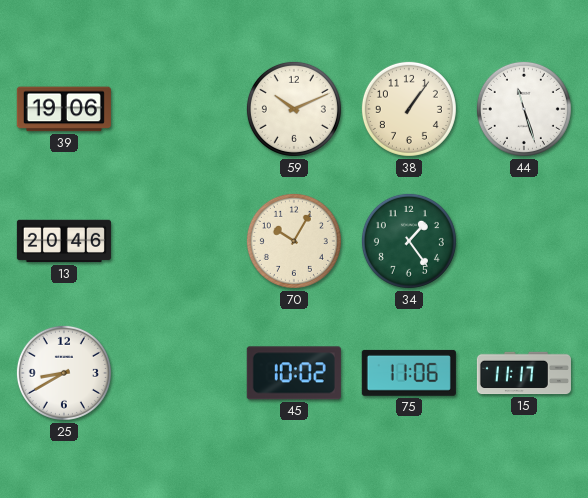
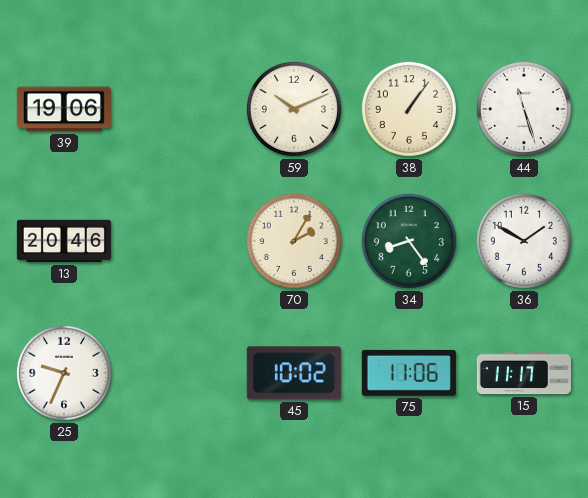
70: 10:05 -> 2:05 (294, 241)
34: 1:24 -> 8:24 (409, 241)
36: none -> 1:50 (524, 241)
25: 8:40 -> 9:34 (64, 373)
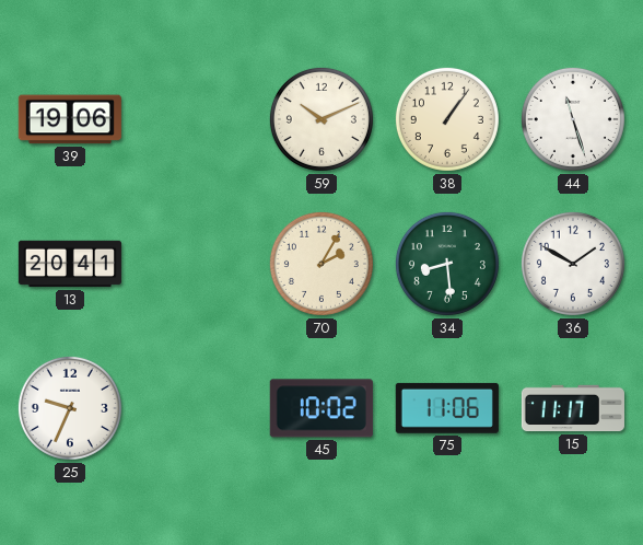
13: 20:46 -> 20:41 (69, 264)
34: 8:24 -> 8:29 (447, 264)
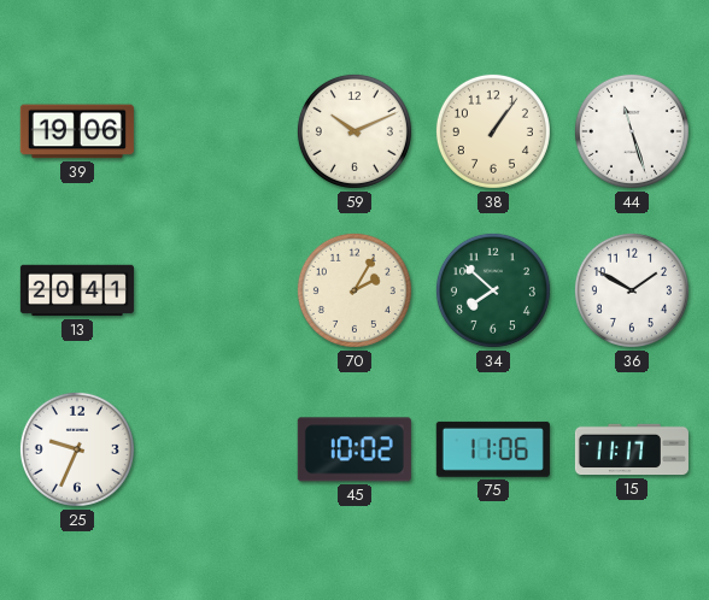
34: 8:29 -> 7:52 (493, 290)
